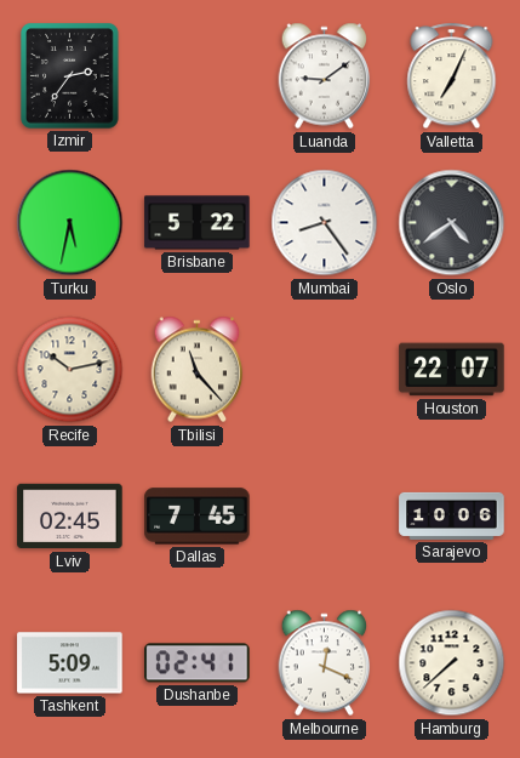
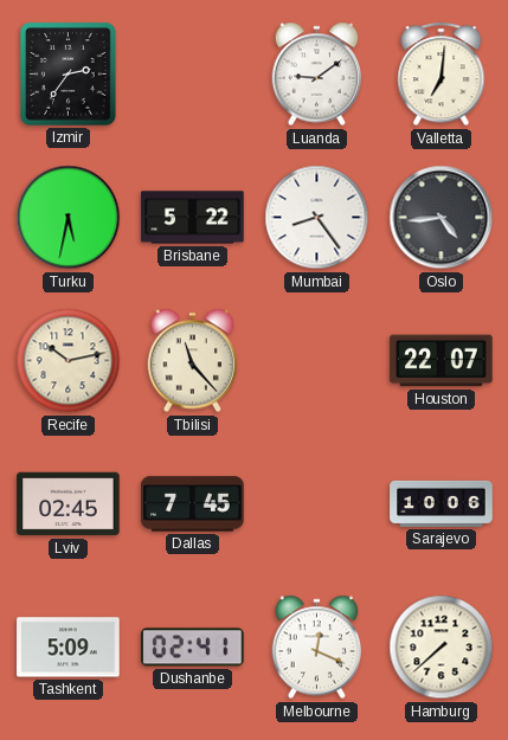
Valletta: 7:04 -> 7:01 (442, 75)
Oslo: 4:39 -> 4:44 (442, 218)
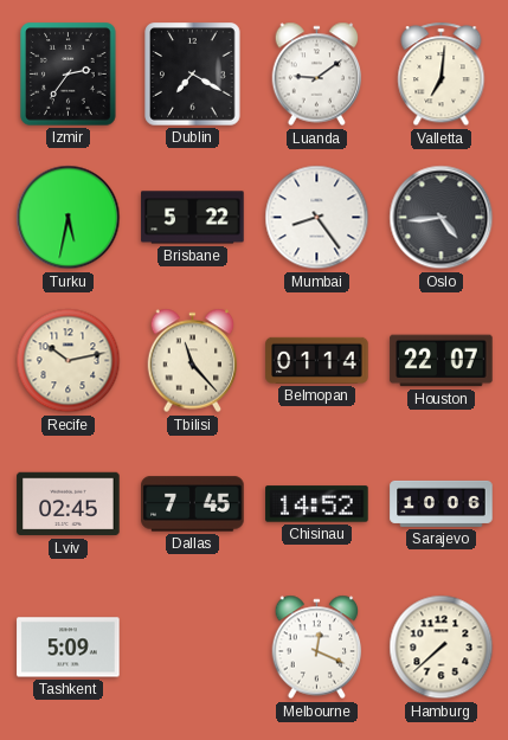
Dublin: none -> 7:20 (193, 75)
Belmopan: none -> 01:14 (317, 360)
Chisinau: none -> 14:52 (317, 504)
Dushanbe: 02:41 -> none (193, 648)
